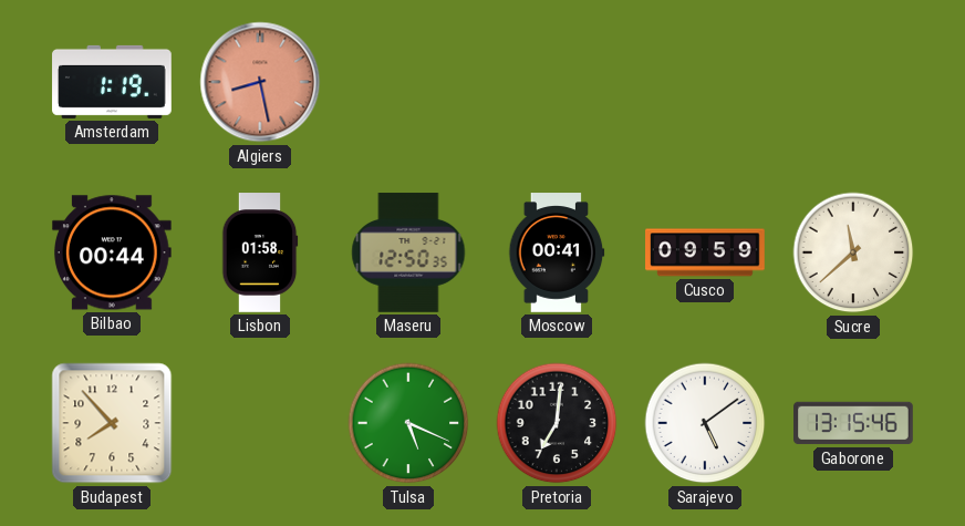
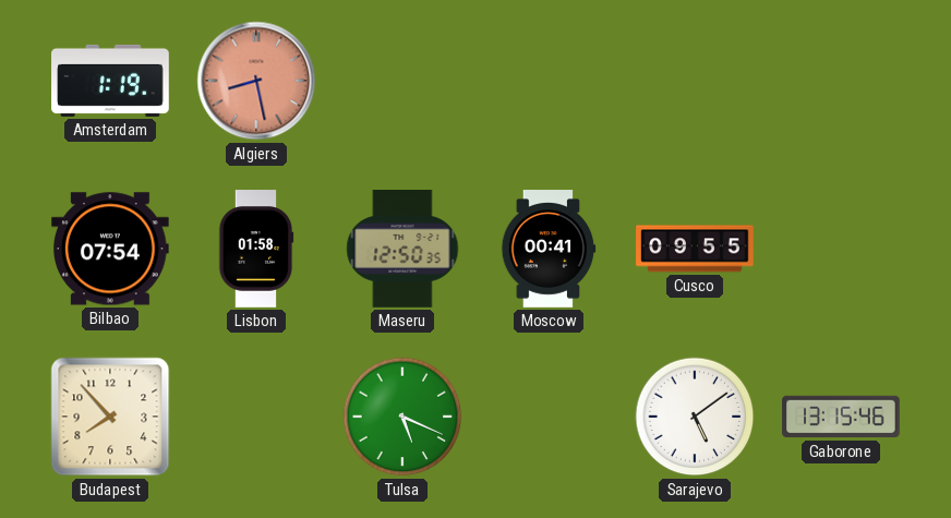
Bilbao: 00:44 -> 07:54 (110, 249)
Cusco: 09:59 -> 09:55 (695, 249)
Sucre: 11:38 -> none (853, 252)
Pretoria: 7:01 -> none (557, 423)
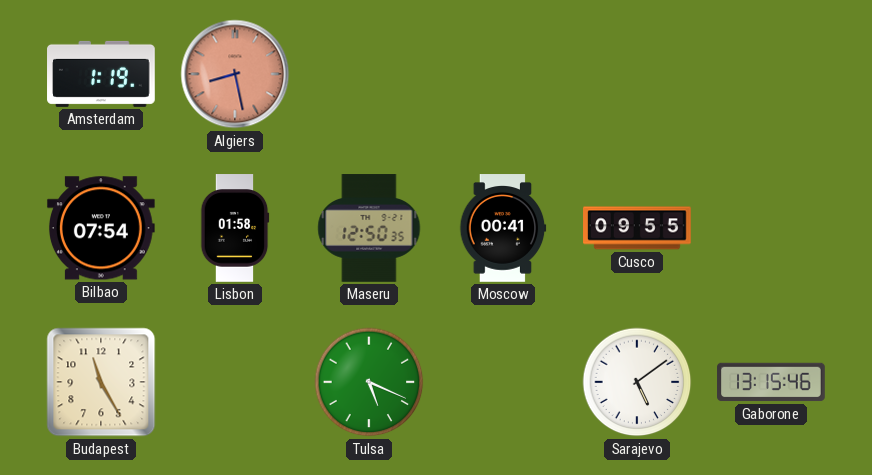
Budapest: 7:53 -> 11:25 (101, 382)
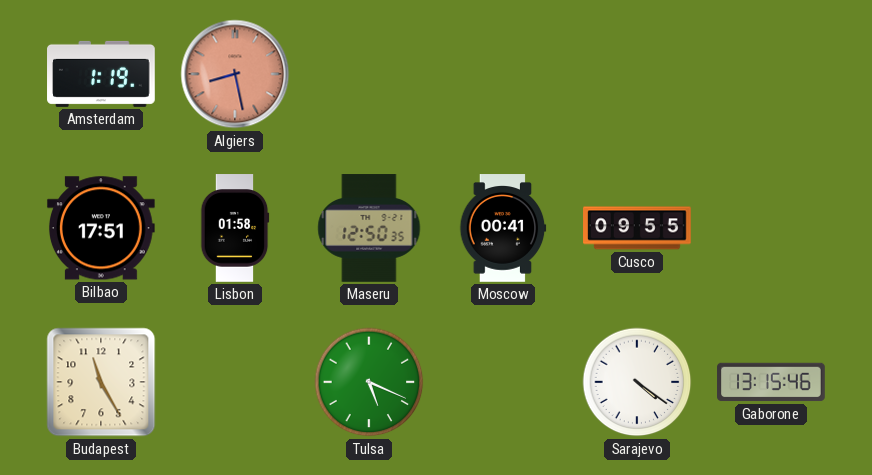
Bilbao: 07:54 -> 17:51 (101, 228)
Sarajevo: 5:09 -> 4:21 (637, 382)
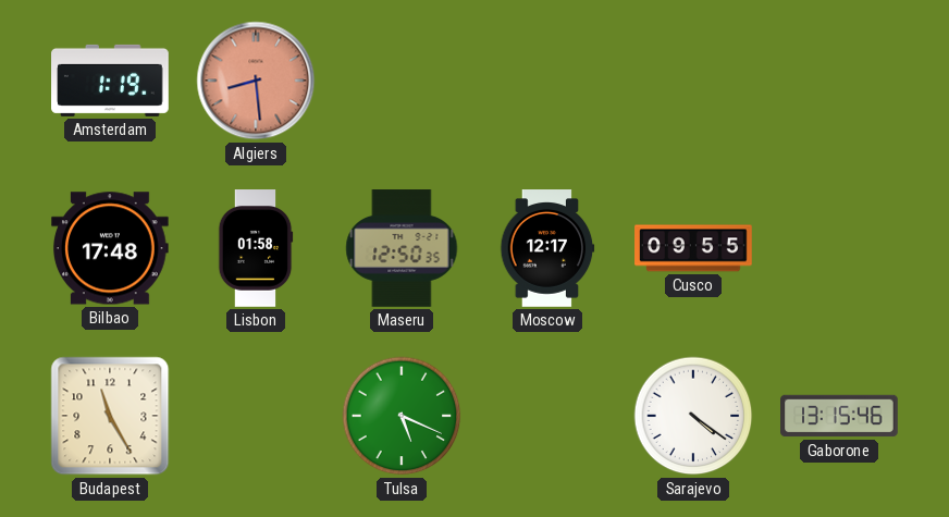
Algiers: 8:28 -> 8:29 (256, 81)
Bilbao: 17:51 -> 17:48 (110, 248)
Moscow: 00:41 -> 12:17 (547, 248)
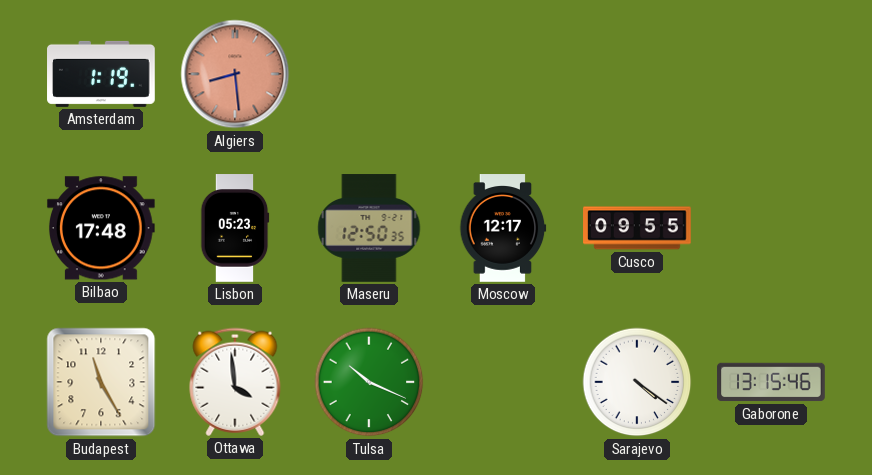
Lisbon: 01:58 -> 05:23 (235, 228)
Ottawa: none -> 3:59 (235, 382)
Tulsa: 5:19 -> 10:19 (369, 382)
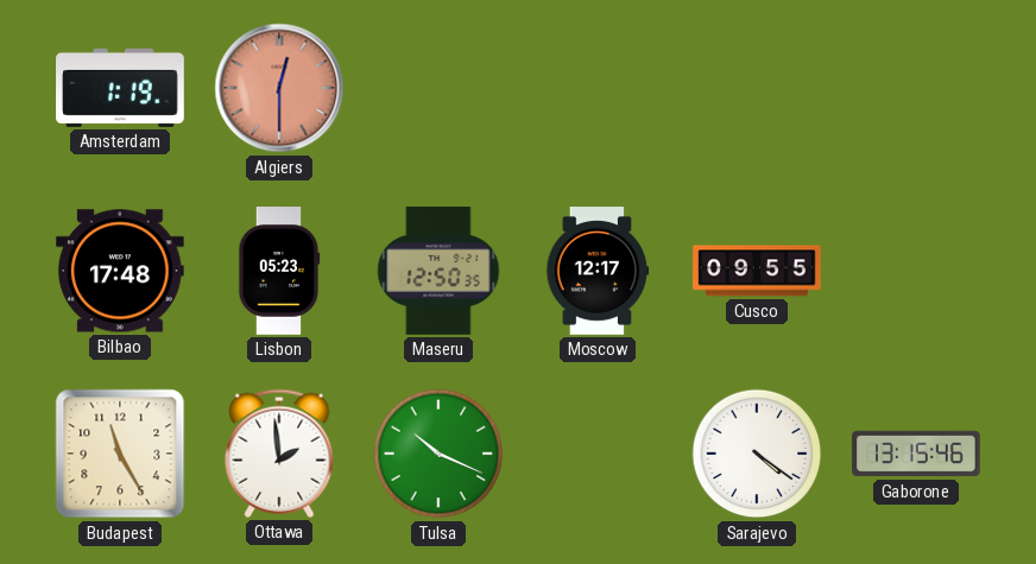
Algiers: 8:29 -> 12:30 (279, 88)
Ottawa: 3:59 -> 1:59 (279, 454)
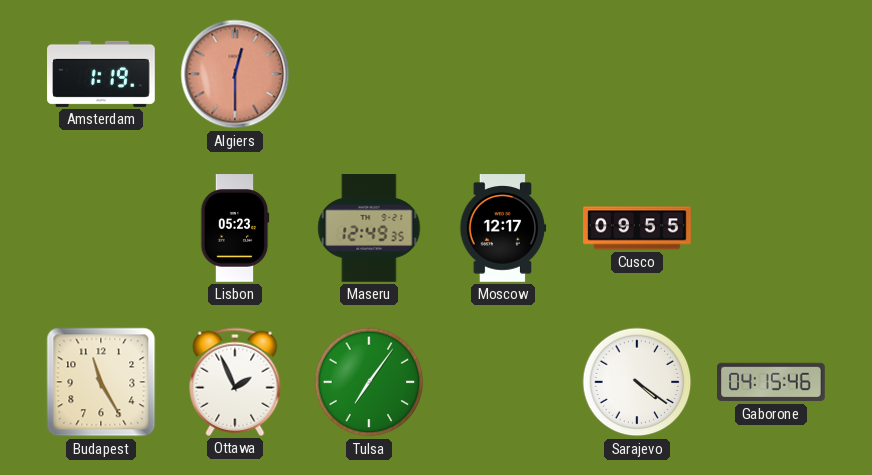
Bilbao: 17:48 -> none (120, 271)
Maseru: 12:50 -> 12:49 (369, 228)
Ottawa: 1:59 -> 1:56 (235, 382)
Tulsa: 10:19 -> 7:06 (369, 382)
Gaborone: 13:15 -> 04:15 (771, 382)
